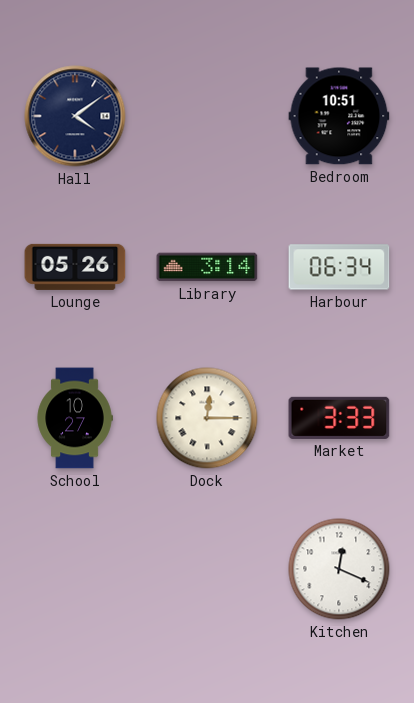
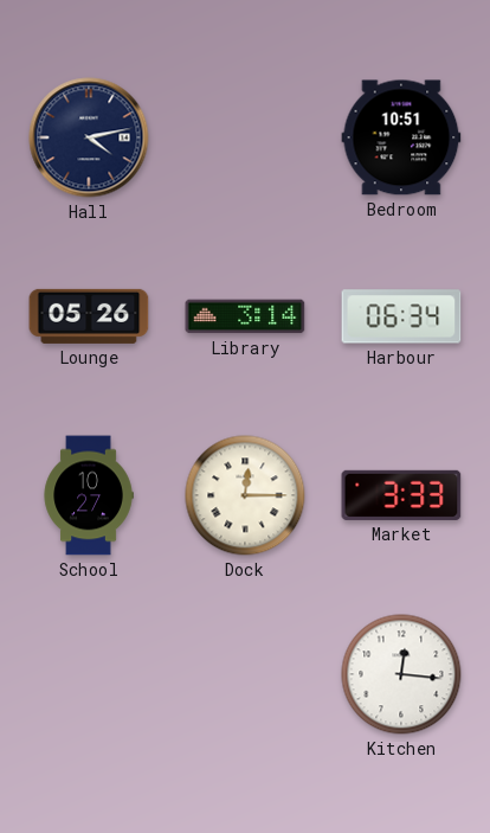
Hall: 4:09 -> 4:13 (89, 137)
Kitchen: 12:19 -> 12:16 (401, 674)
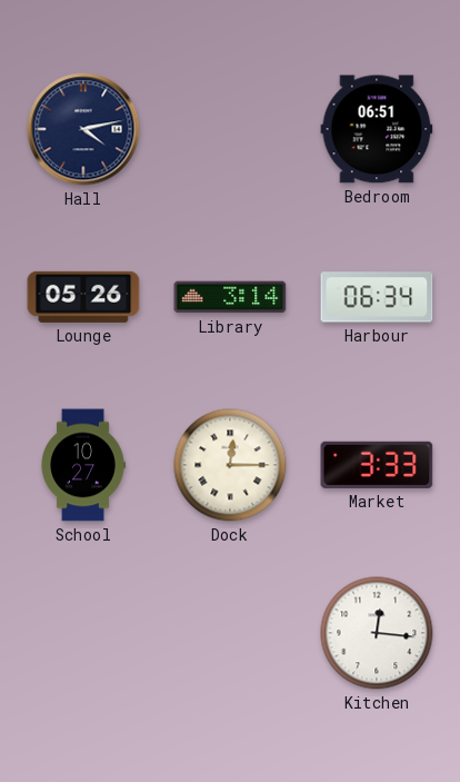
Bedroom: 10:51 -> 06:51 (377, 129)
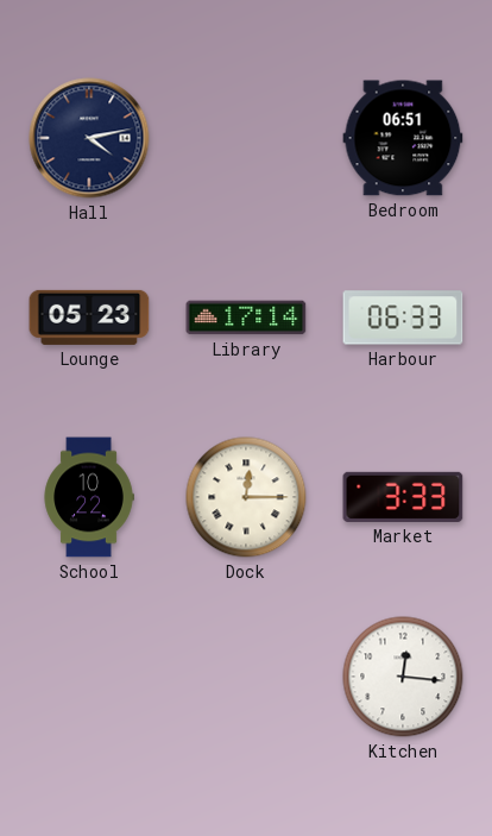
Lounge: 05:26 -> 05:23 (89, 318)
Library: 3:14 -> 17:14 (246, 318)
Harbour: 06:34 -> 06:33 (403, 318)
School: 10:27 -> 10:22 (89, 497)
